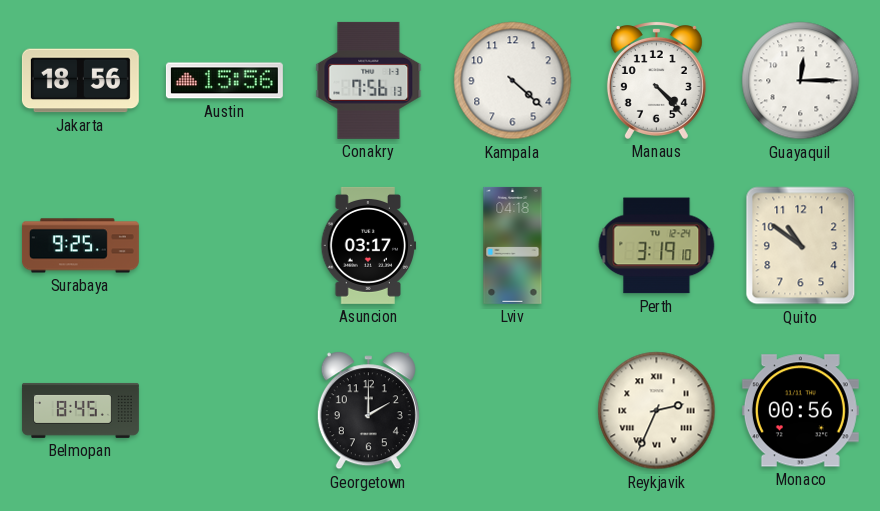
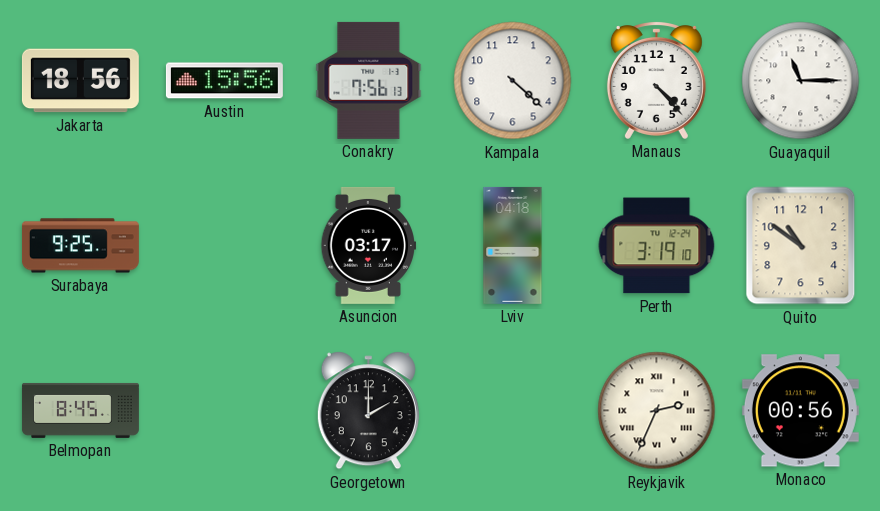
Guayaquil: 12:15 -> 11:15 (801, 81)
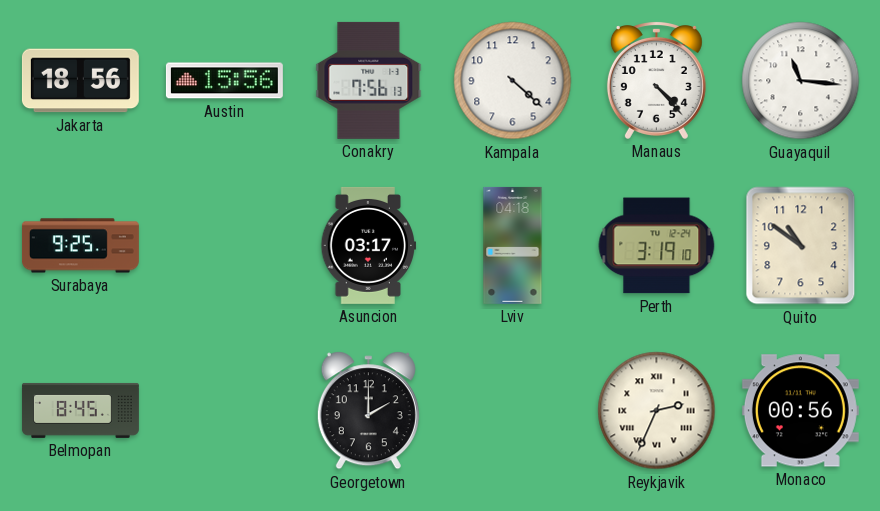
Guayaquil: 11:15 -> 11:16 (801, 81)
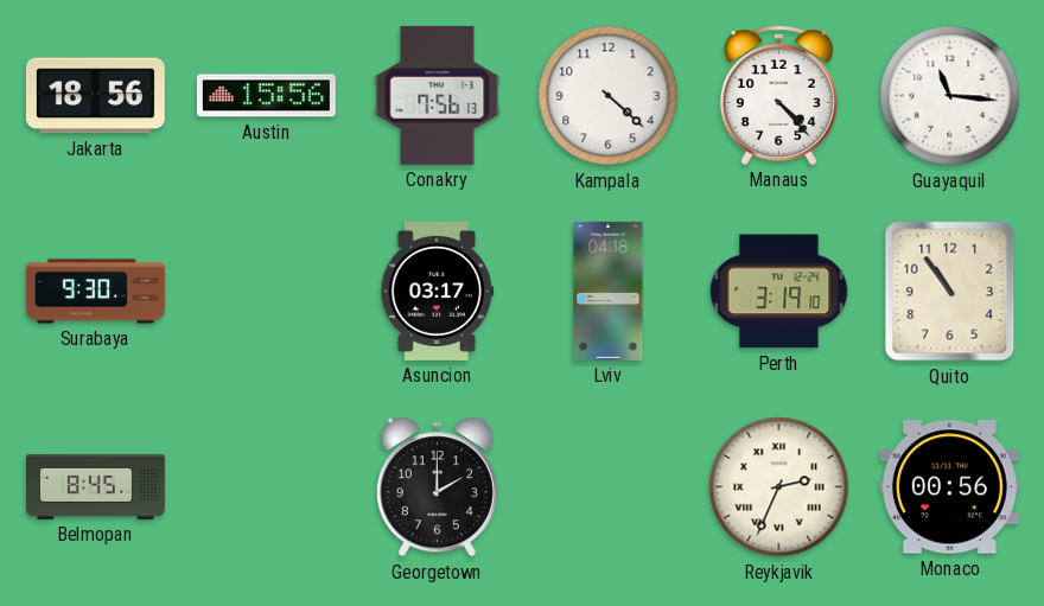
Surabaya: 9:25 -> 9:30 (95, 292)
Quito: 10:51 -> 10:54 (950, 292)
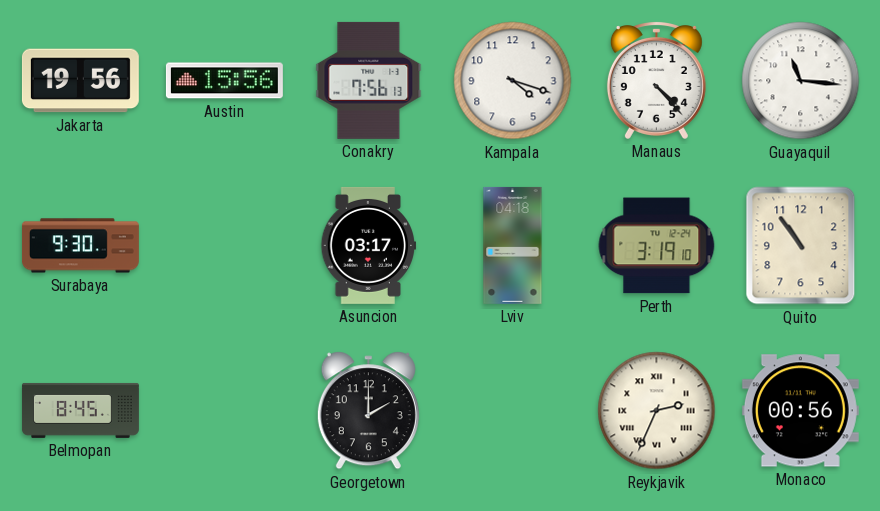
Jakarta: 18:56 -> 19:56 (80, 81)
Kampala: 4:22 -> 4:18 (513, 81)
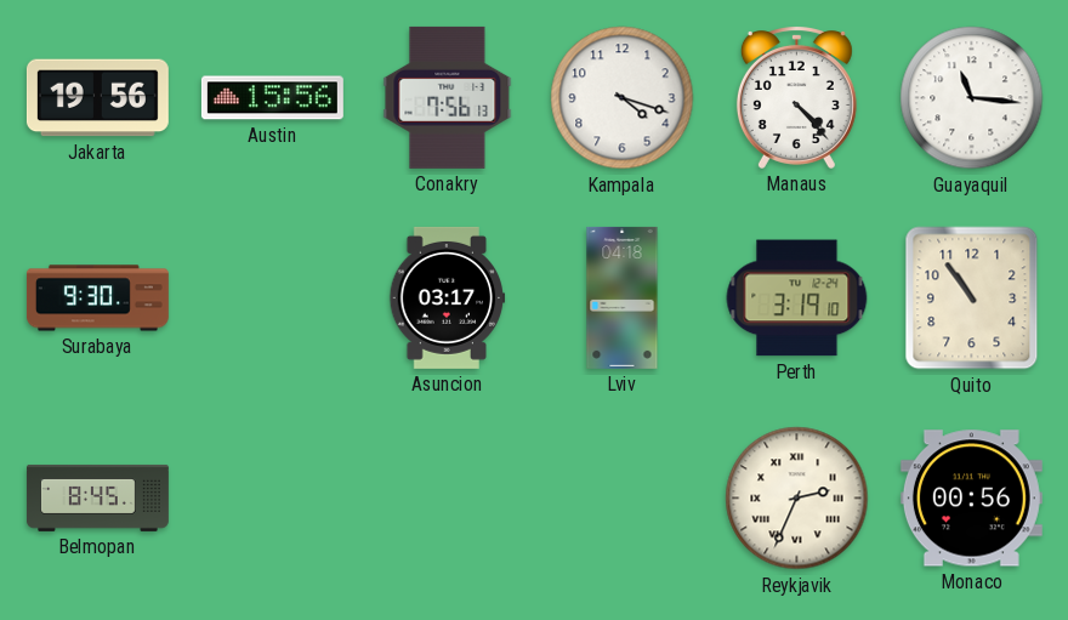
Georgetown: 2:00 -> none (368, 411)
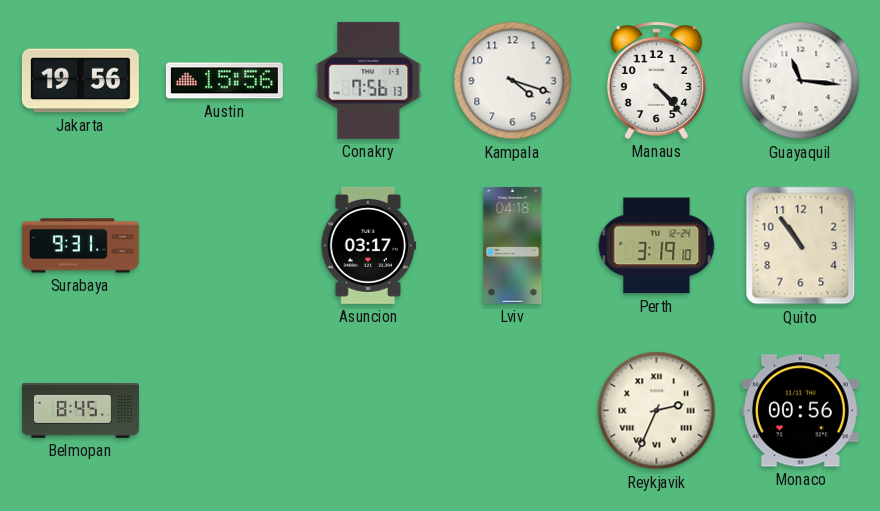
Surabaya: 9:30 -> 9:31 (80, 246)
